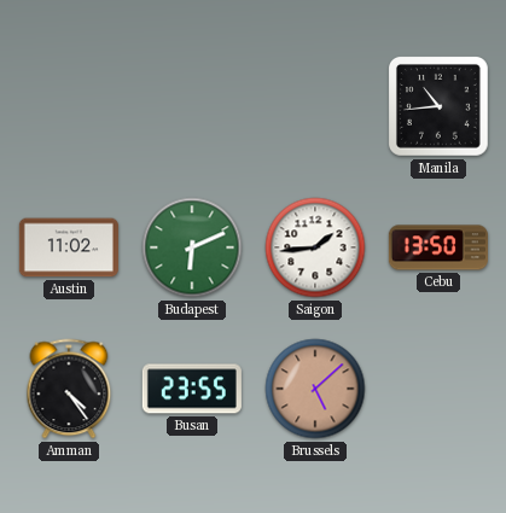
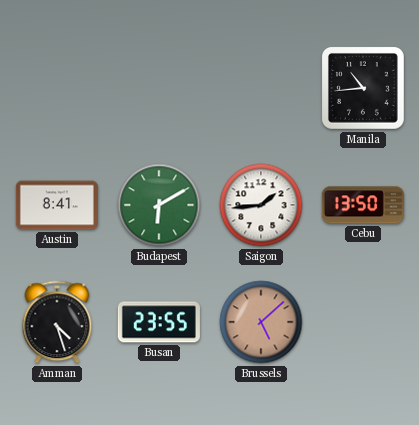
Austin: 11:02 -> 8:41 (57, 205)
Budapest: 6:11 -> 6:10 (159, 205)
Amman: 4:24 -> 4:27 (57, 322)
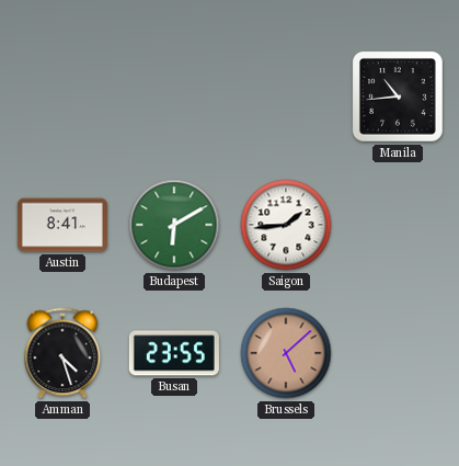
Cebu: 13:50 -> none (363, 205)
